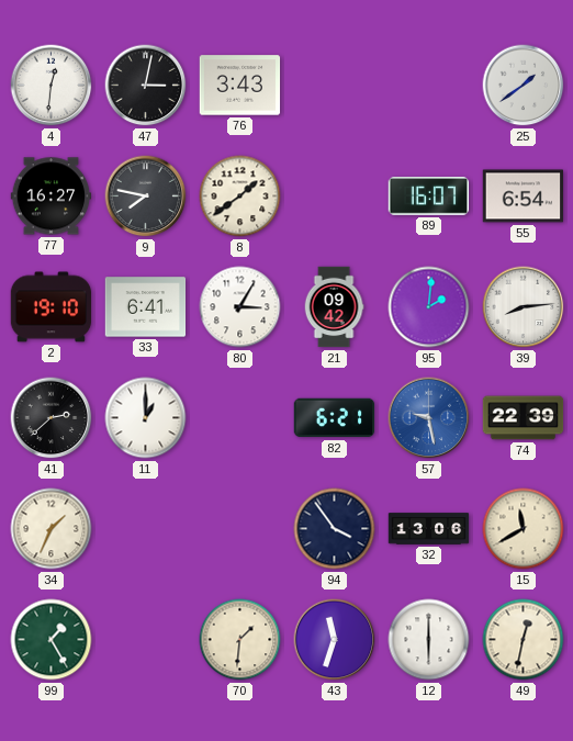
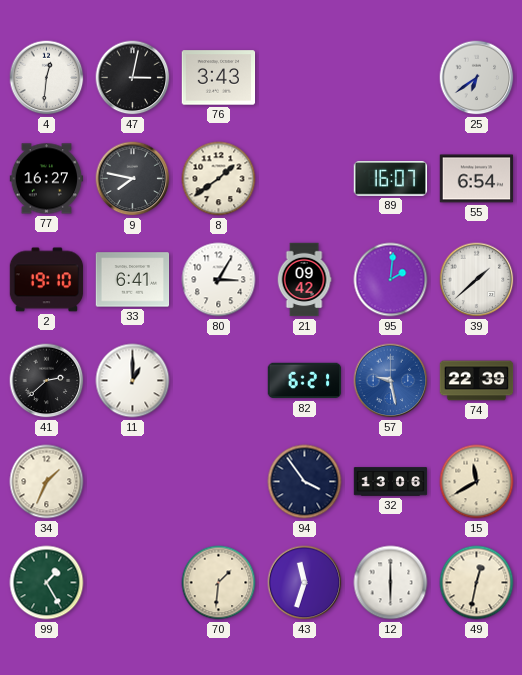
25: 1:39 -> 6:39 (477, 78)
39: 8:14 -> 1:38 (477, 280)
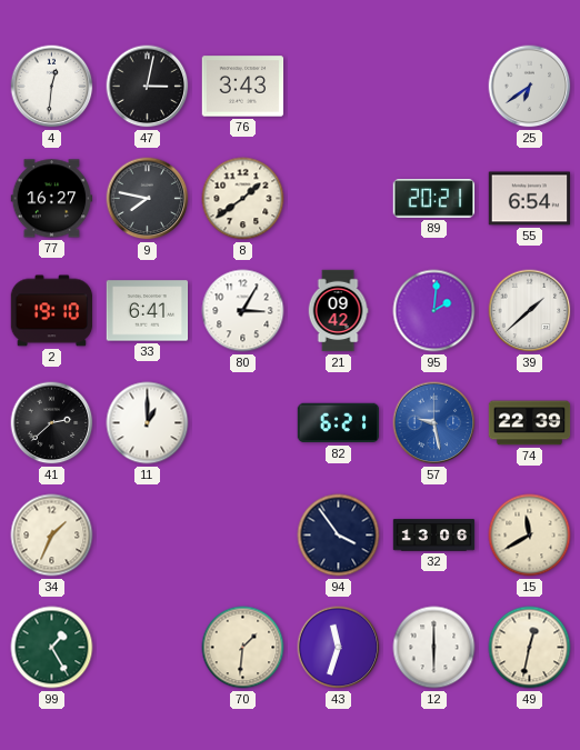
89: 16:07 -> 20:21 (434, 199)
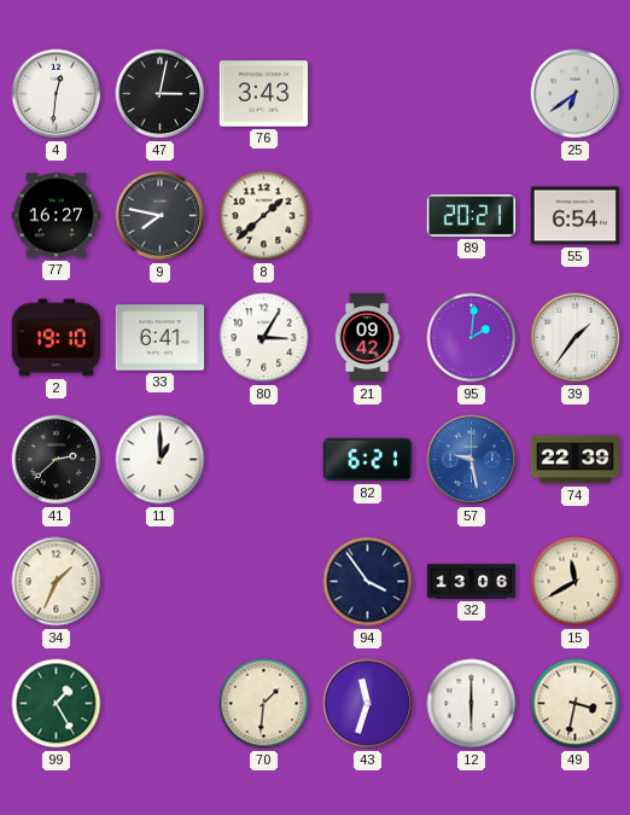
8: 1:39 -> 1:38 (264, 216)
39: 1:38 -> 1:36 (576, 338)
49: 12:32 -> 3:32 (576, 704)
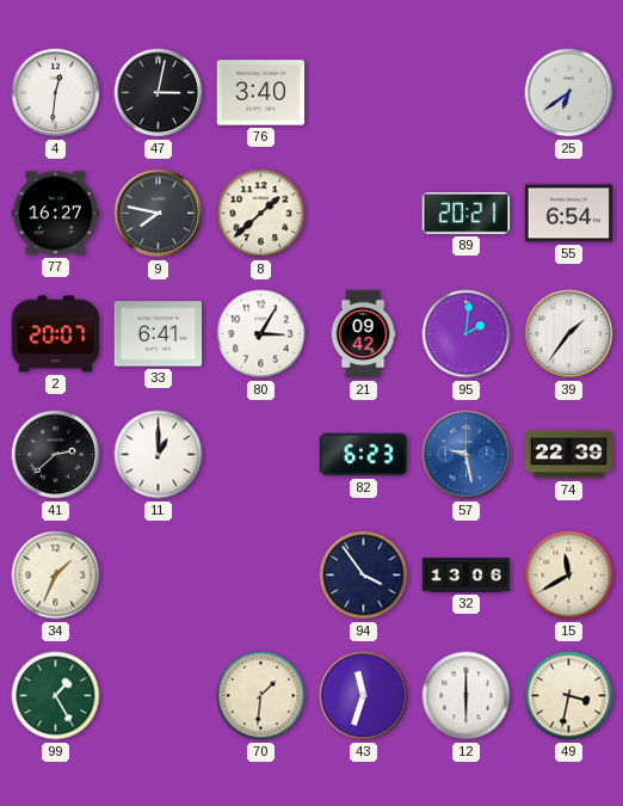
76: 3:43 -> 3:40 (261, 93)
2: 19:10 -> 20:07 (56, 334)
82: 6:21 -> 6:23 (364, 455)
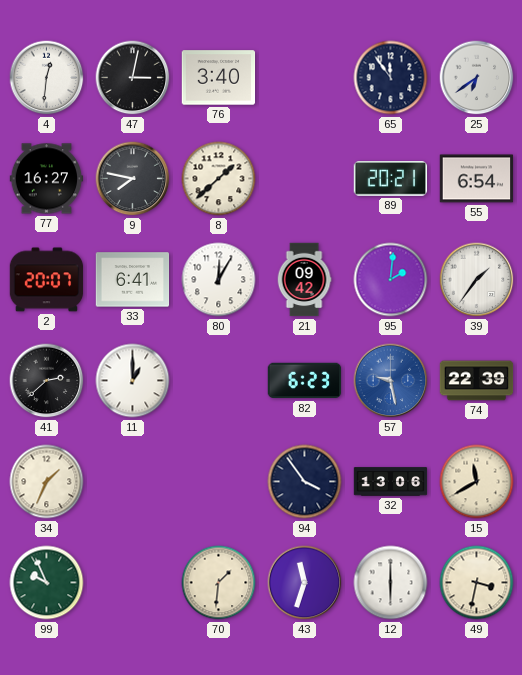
65: none -> 11:54 (391, 78)
80: 3:05 -> 12:05 (219, 280)
99: 1:25 -> 9:56 (47, 583)
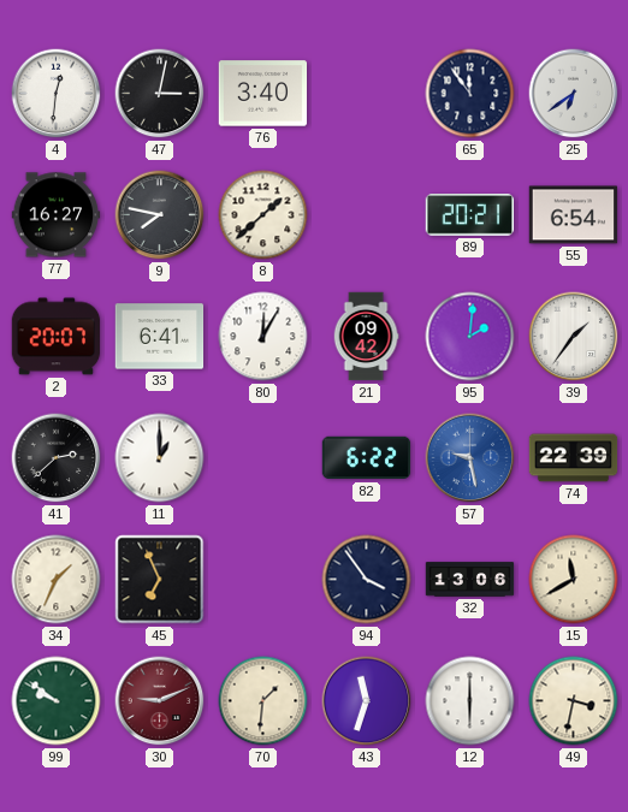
82: 6:23 -> 6:22 (367, 458)
45: none -> 6:56 (160, 580)
99: 9:56 -> 9:51 (57, 701)
30: none -> 9:11 (160, 701)
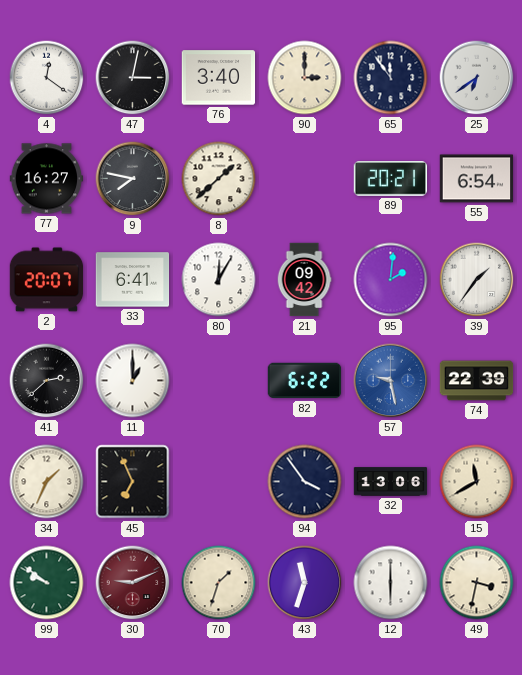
4: 12:31 -> 12:21 (47, 78)
90: none -> 3:00 (305, 78)
70: 1:31 -> 1:33 (219, 583)
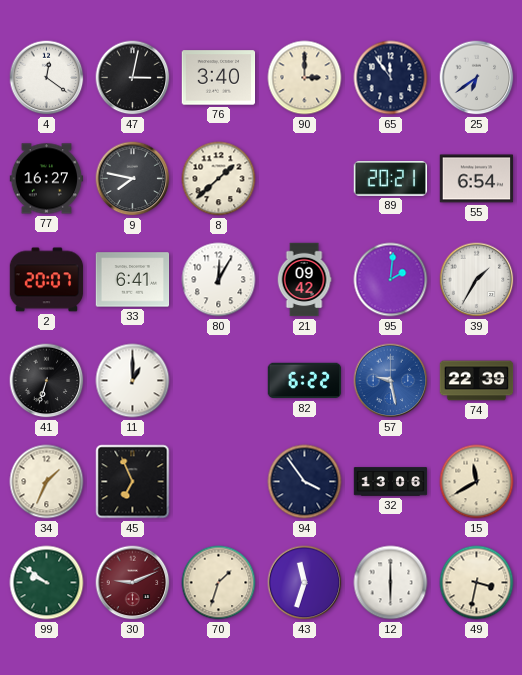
39: 1:36 -> 1:35 (477, 280)
41: 2:38 -> 6:33 (47, 381)
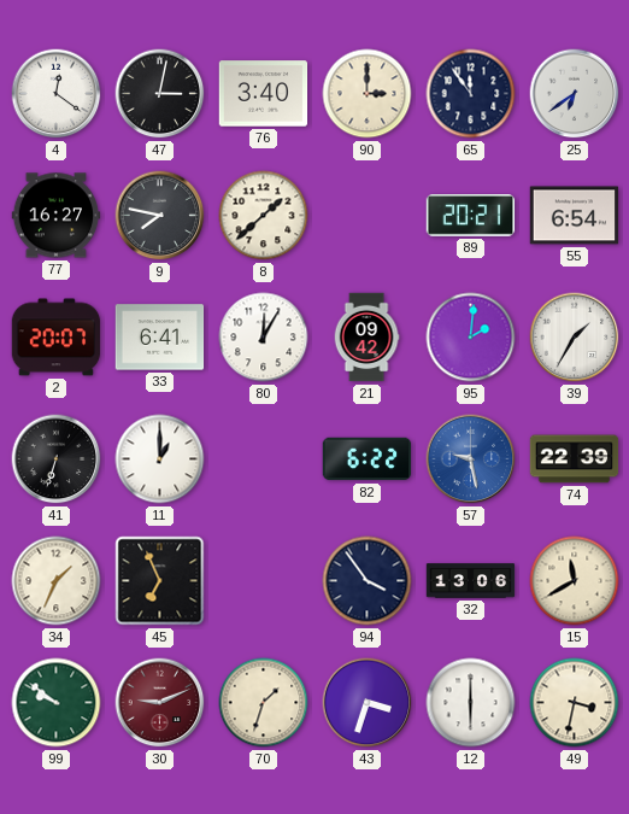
43: 11:33 -> 3:33 (368, 703)
